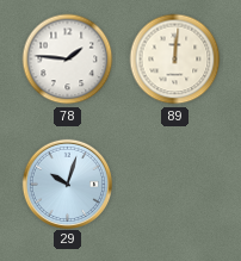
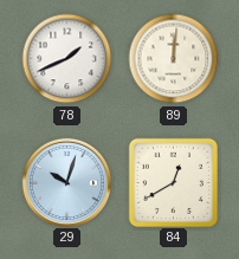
78: 1:46 -> 1:41 (67, 59)
84: none -> 12:40 (173, 182)
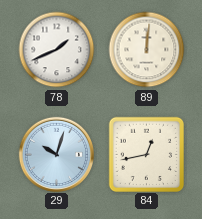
84: 12:40 -> 12:43 (146, 154)
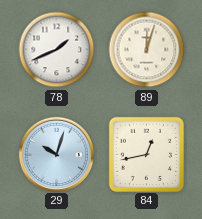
89: 12:01 -> 12:03 (147, 50)
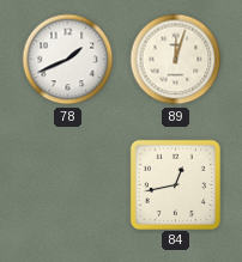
29: 10:03 -> none (56, 154)
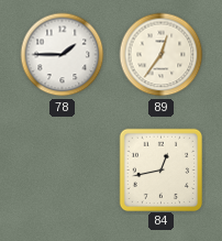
78: 1:41 -> 1:45 (63, 55)
89: 12:03 -> 12:36 (162, 55)
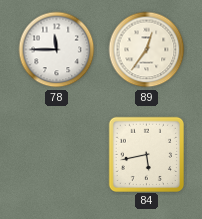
78: 1:45 -> 11:45 (57, 50)
84: 12:43 -> 5:43 (146, 154)
